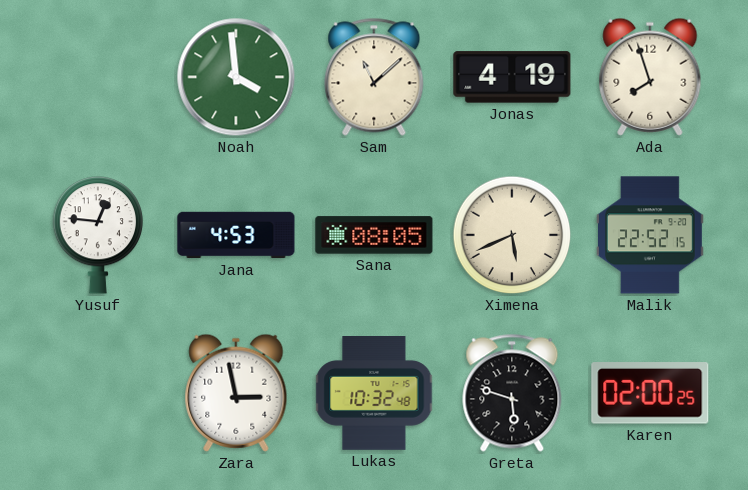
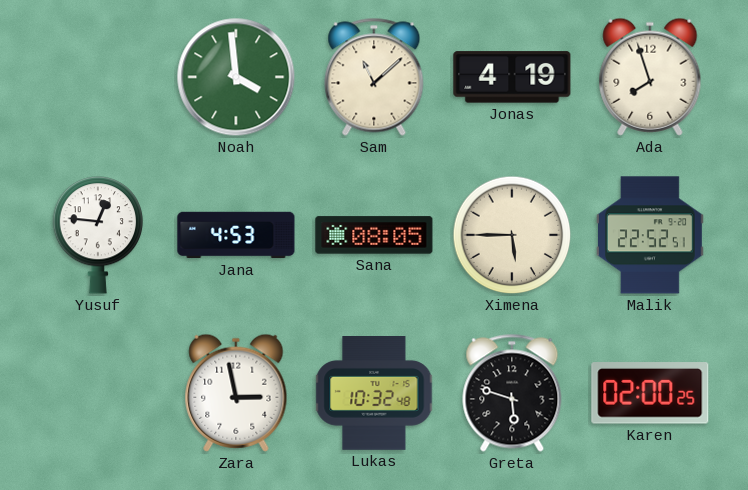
Ximena: 5:41 -> 5:45 (512, 235)
Malik: 22:52:15 -> 22:52:51 (650, 235)
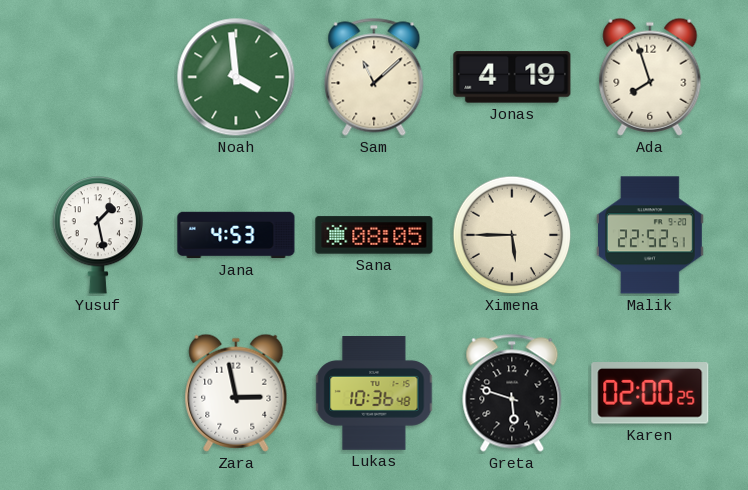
Yusuf: 12:46 -> 1:28 (98, 235)
Lukas: 10:32 -> 10:36 (374, 394)
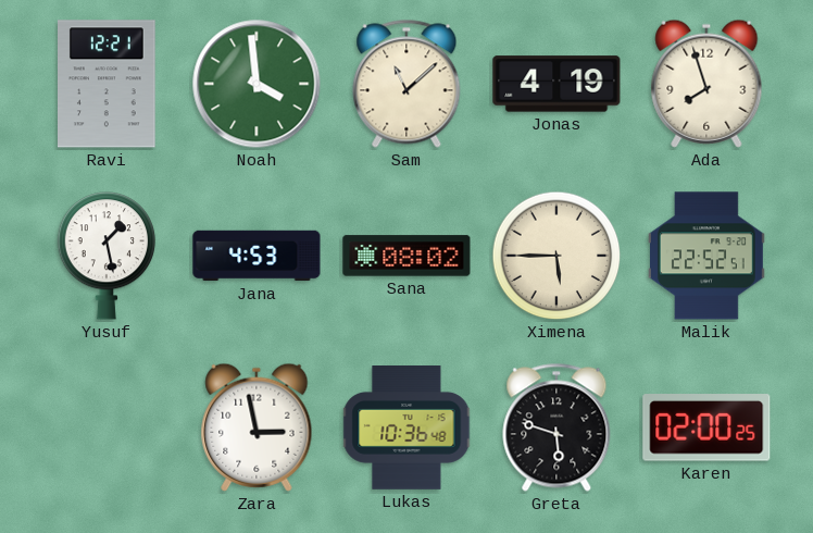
Ravi: none -> 12:21 (108, 84)
Sana: 08:05 -> 08:02 (406, 256)
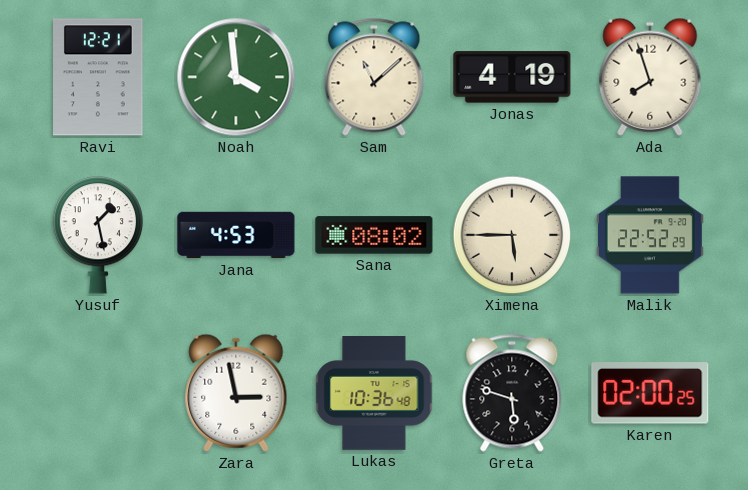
Malik: 22:52:51 -> 22:52:29 (650, 235)
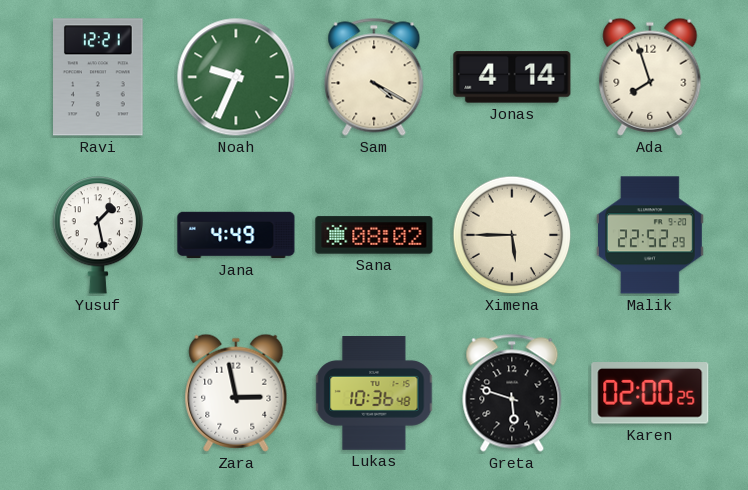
Noah: 3:59 -> 9:34 (236, 77)
Sam: 11:08 -> 4:20 (374, 77)
Jonas: 4:19 -> 4:14 (512, 77)
Jana: 4:53 -> 4:49 (236, 235)
